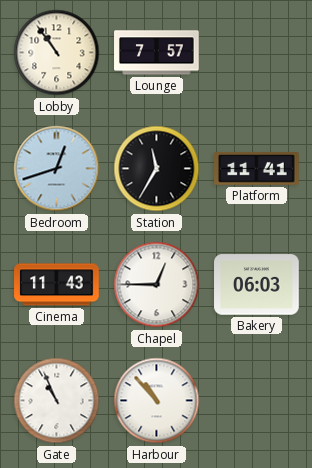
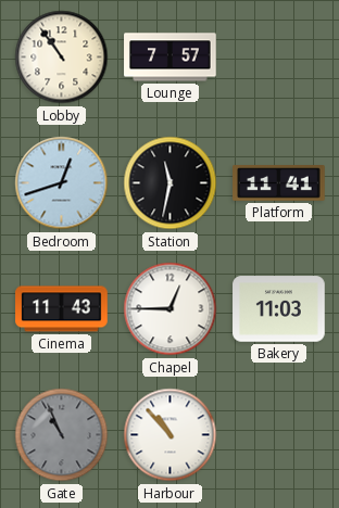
Station: 11:35 -> 11:32 (171, 183)
Bakery: 06:03 -> 11:03 (279, 309)
Gate dial: white -> grey (62, 435)
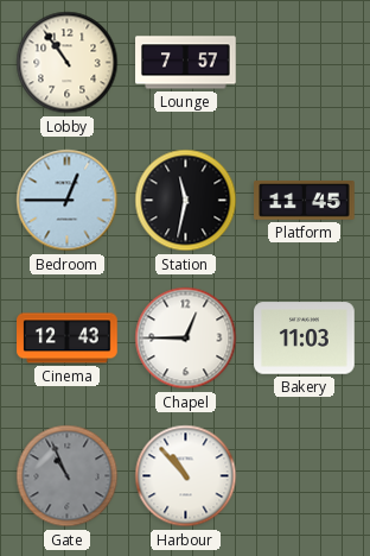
Bedroom: 12:42 -> 12:45 (68, 201)
Platform: 11:41 -> 11:45 (305, 201)
Cinema: 11:43 -> 12:43 (68, 339)
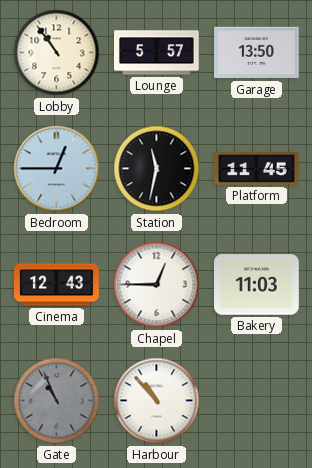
Lounge: 7:57 -> 5:57 (157, 53)
Garage: none -> 13:50 (257, 53)
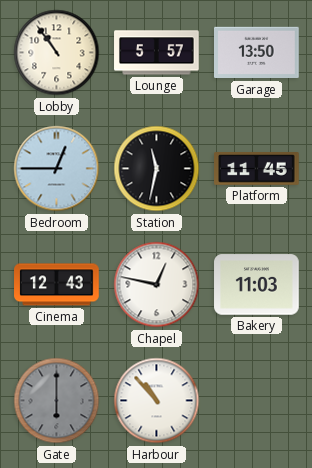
Chapel: 12:45 -> 12:47 (157, 285)
Gate: 10:56 -> 6:00 (57, 401)
